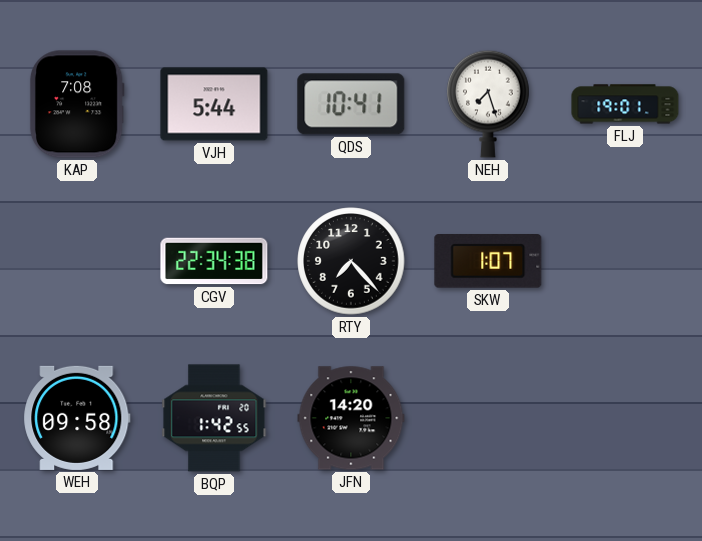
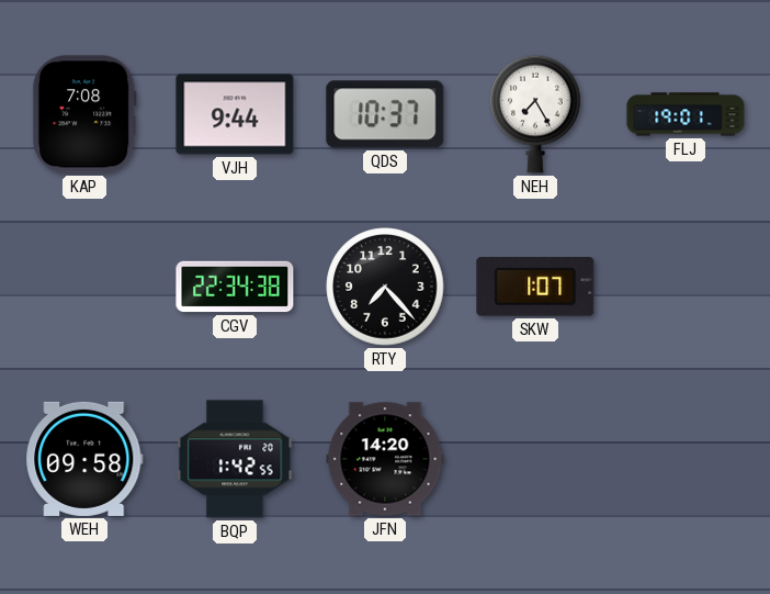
VJH: 5:44 -> 9:44 (235, 114)
QDS: 10:41 -> 10:37 (385, 114)
NEH: 7:27 -> 7:25 (535, 114)
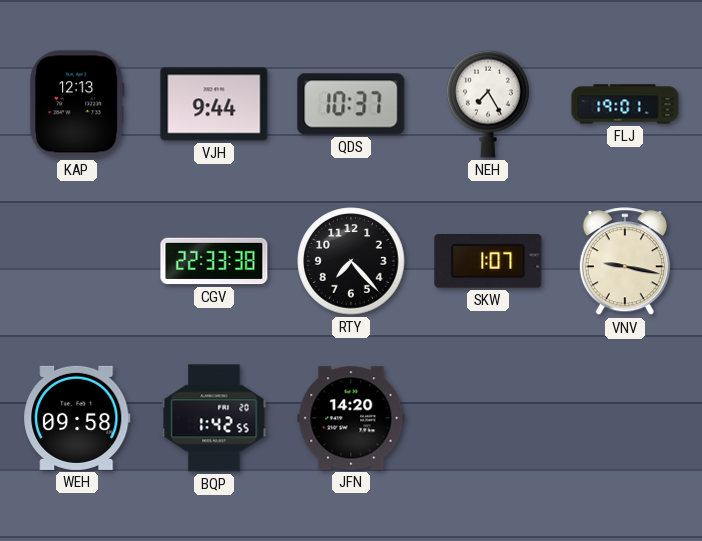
KAP: 7:08 -> 12:13 (77, 104)
CGV: 22:34 -> 22:33 (214, 261)
VNV: none -> 9:17 (625, 262)
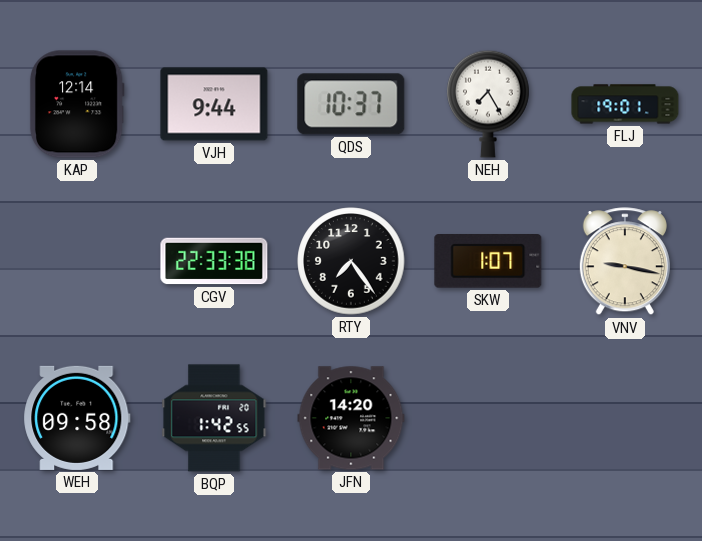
KAP: 12:13 -> 12:14 (77, 104)
RTY: 7:23 -> 7:24 (351, 261)
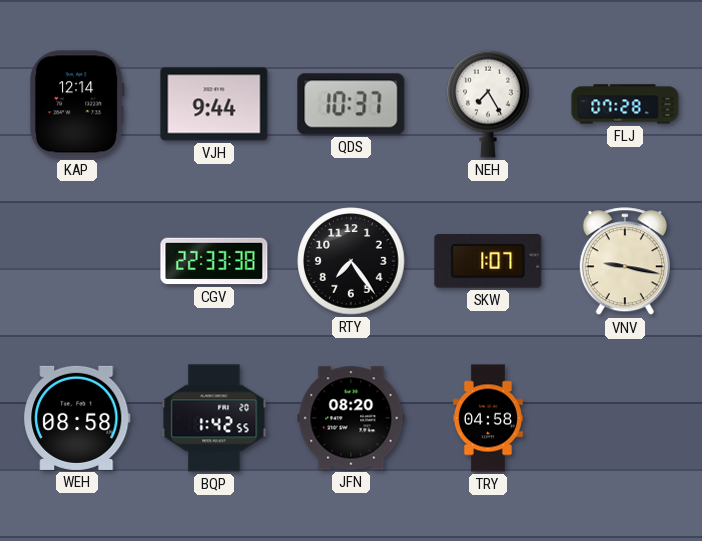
FLJ: 19:01 -> 07:28 (625, 104)
WEH: 09:58 -> 08:58 (77, 418)
JFN: 14:20 -> 08:20 (351, 418)
TRY: none -> 04:58 (488, 418)
